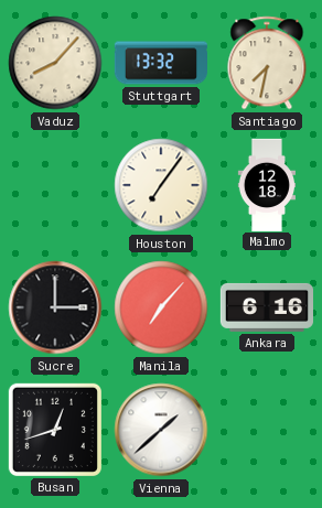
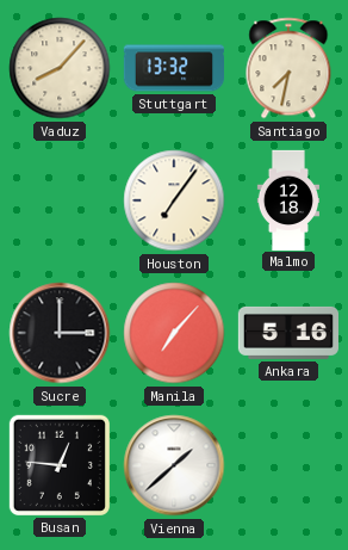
Ankara: 6:16 -> 5:16 (287, 333)
Busan: 12:42 -> 12:46 (60, 465)
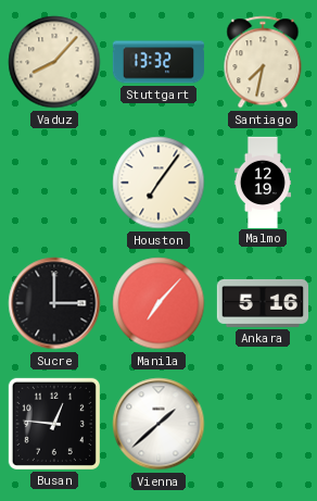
Malmo: 12:18 -> 12:19 (262, 181)
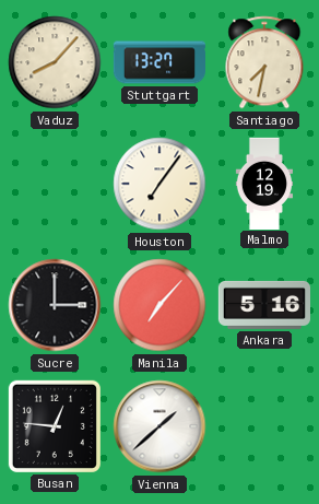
Stuttgart: 13:32 -> 13:27 (158, 62)
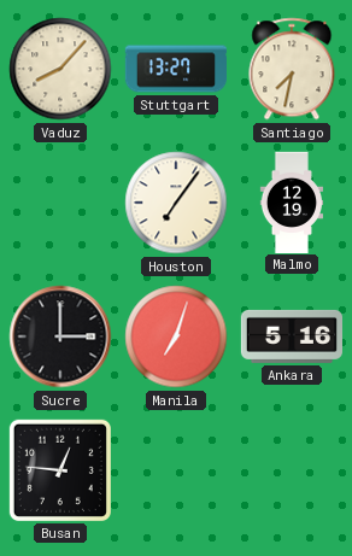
Manila: 7:07 -> 7:03 (176, 336)
Vienna: 1:38 -> none (159, 426)
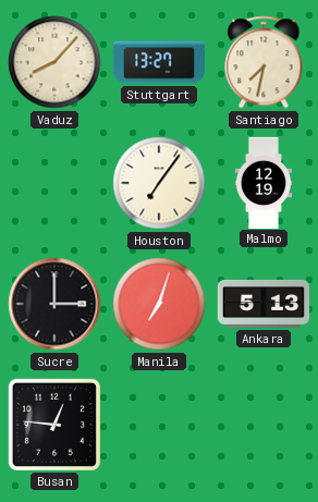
Ankara: 5:16 -> 5:13 (262, 304)
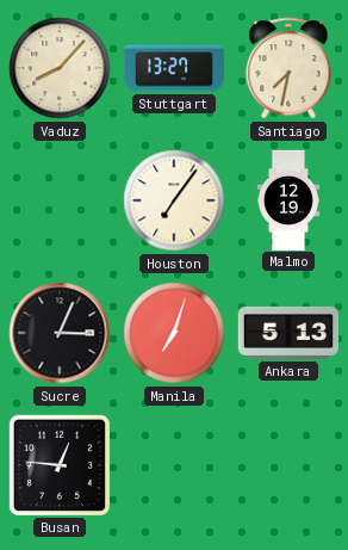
Sucre: 3:00 -> 3:04 (60, 333)
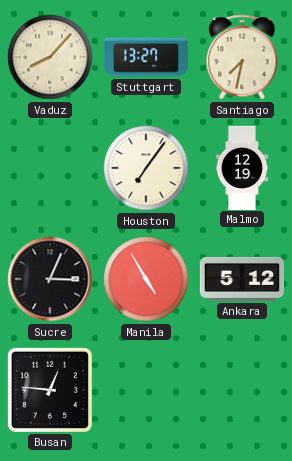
Manila: 7:03 -> 4:55 (146, 279)
Ankara: 5:13 -> 5:12 (241, 279)
